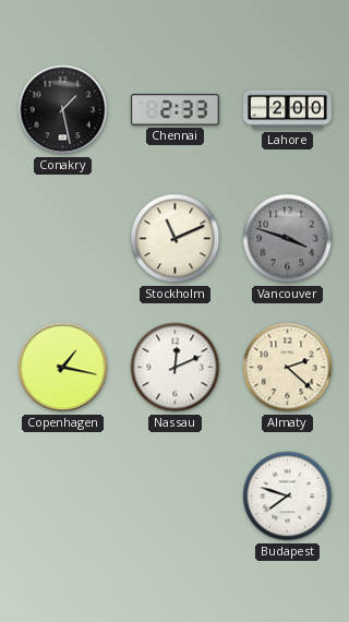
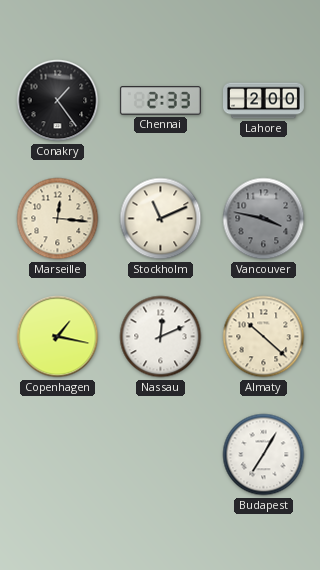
Conakry: 1:28 -> 1:24 (58, 101)
Marseille: none -> 12:16 (58, 219)
Vancouver: 3:48 -> 3:47 (264, 219)
Almaty: 2:22 -> 10:22 (264, 337)
Budapest: 7:48 -> 7:05 (264, 455)
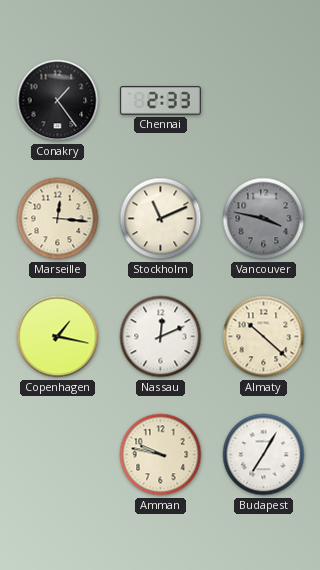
Lahore: 2:00 -> none (264, 101)
Amman: none -> 9:47 (161, 455)
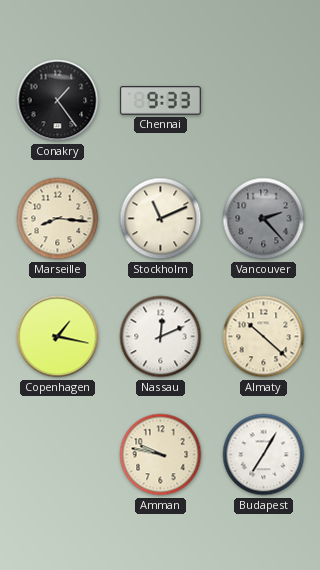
Chennai: 2:33 -> 9:33 (160, 101)
Marseille: 12:16 -> 8:16 (58, 219)
Vancouver: 3:47 -> 2:23 (264, 219)
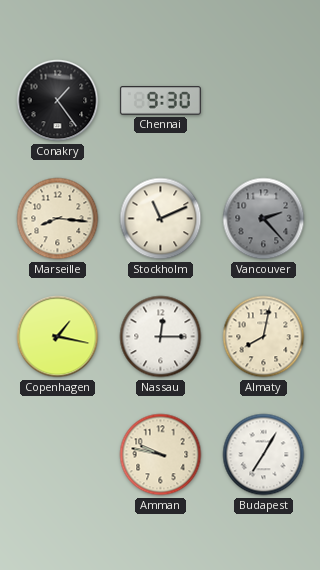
Chennai: 9:33 -> 9:30 (160, 101)
Nassau: 12:11 -> 12:15 (161, 337)
Almaty: 10:22 -> 8:02 (264, 337)
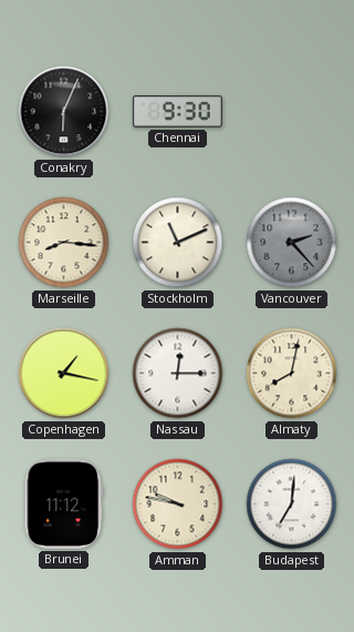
Conakry: 1:24 -> 6:04 (64, 112)
Brunei: none -> 11:12 (64, 503)
Budapest: 7:05 -> 7:01 (292, 504)
